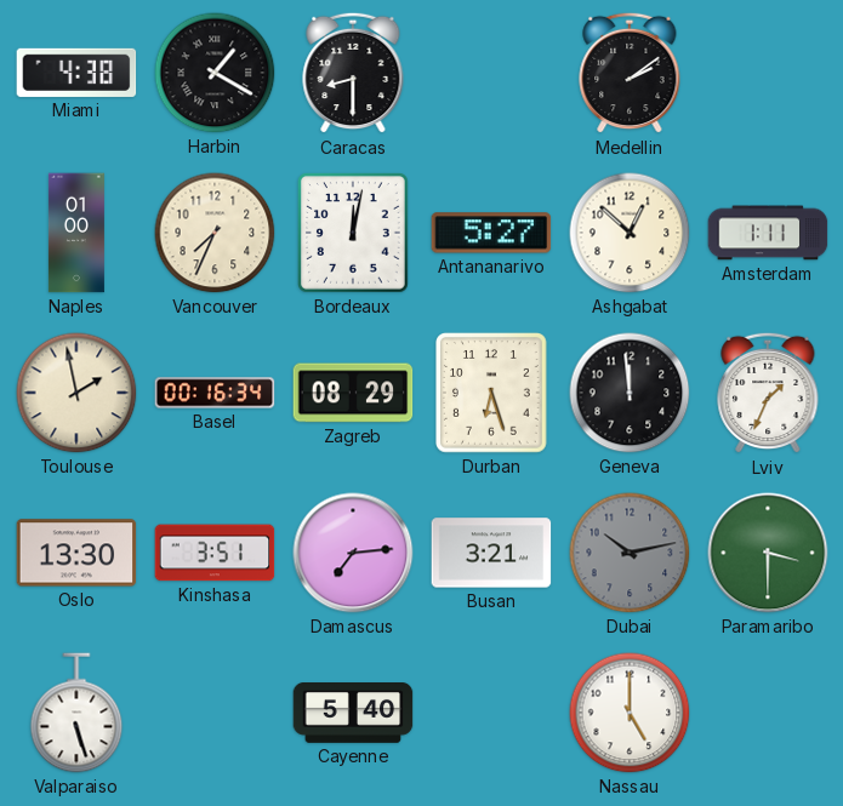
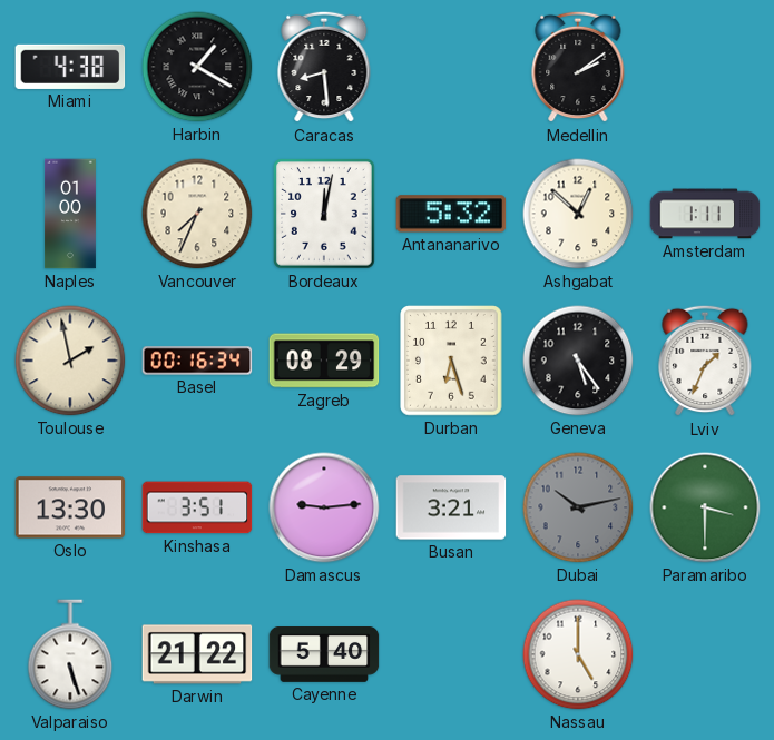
Caracas: 8:30 -> 8:29 (324, 67)
Antananarivo: 5:27 -> 5:32 (451, 214)
Geneva: 11:59 -> 5:24 (578, 361)
Damascus: 7:14 -> 9:14 (324, 507)
Darwin: none -> 21:22 (197, 654)
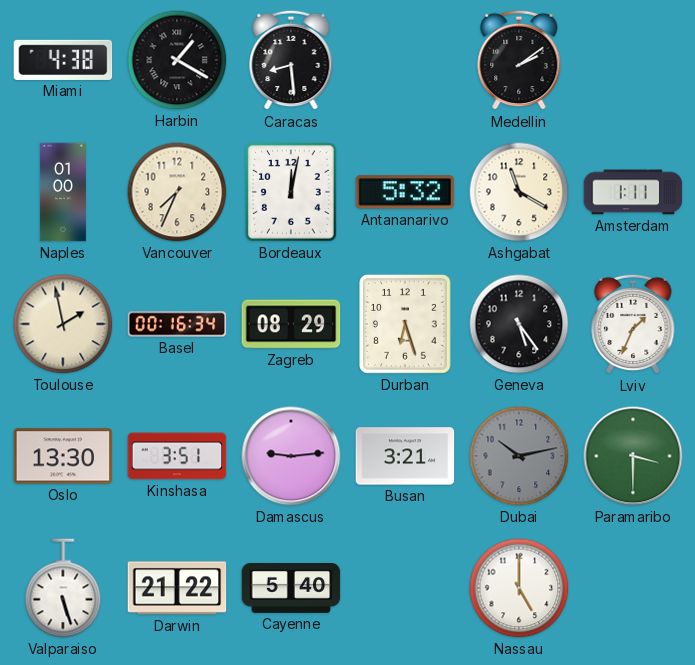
Ashgabat: 12:52 -> 11:20 (519, 192)
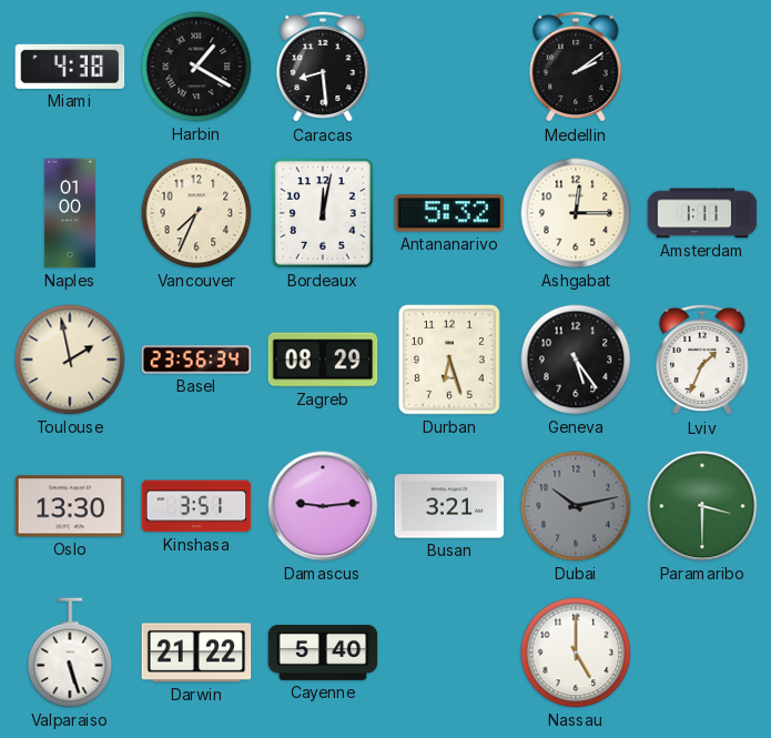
Ashgabat: 11:20 -> 12:15 (576, 213)
Basel: 00:16 -> 23:56 (196, 360)
